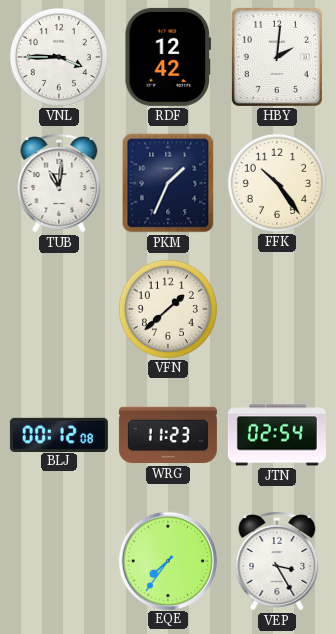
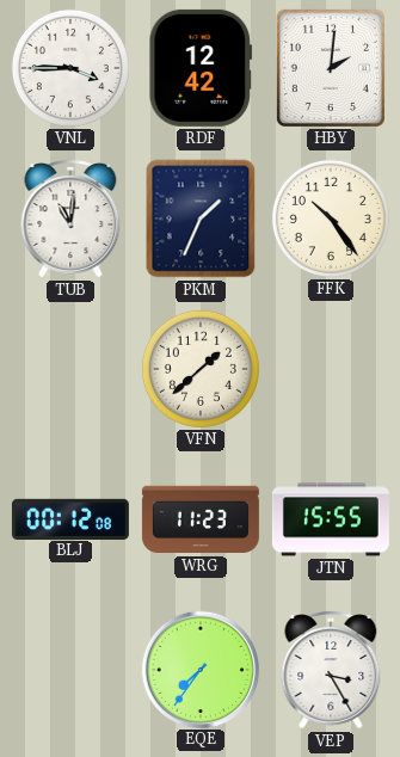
JTN: 02:54 -> 15:55 (331, 519)
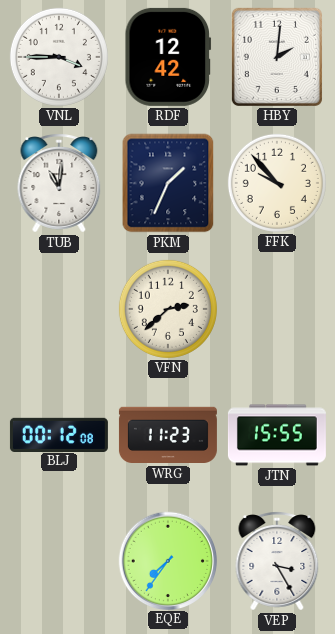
FFK: 10:24 -> 9:53 (277, 183)
VFN: 1:38 -> 2:38 (168, 309)
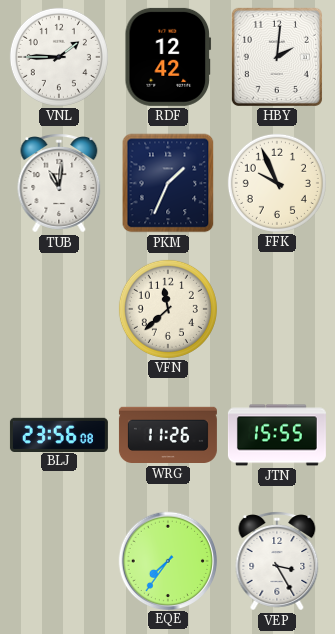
VNL: 3:45 -> 1:45 (59, 57)
FFK: 9:53 -> 9:56 (277, 183)
VFN: 2:38 -> 11:38 (168, 309)
BLJ: 00:12 -> 23:56 (59, 434)
WRG: 11:23 -> 11:26 (168, 435)
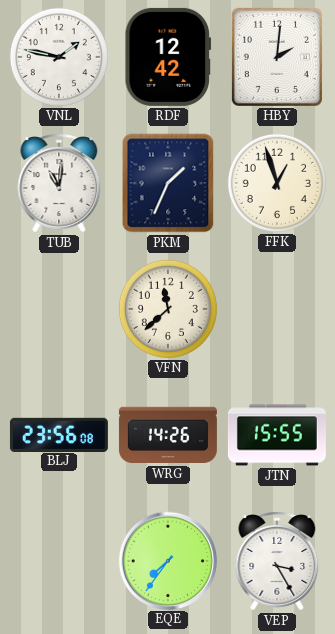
VNL: 1:45 -> 1:47 (59, 57)
FFK: 9:56 -> 12:57 (277, 183)
WRG: 11:26 -> 14:26 (168, 435)
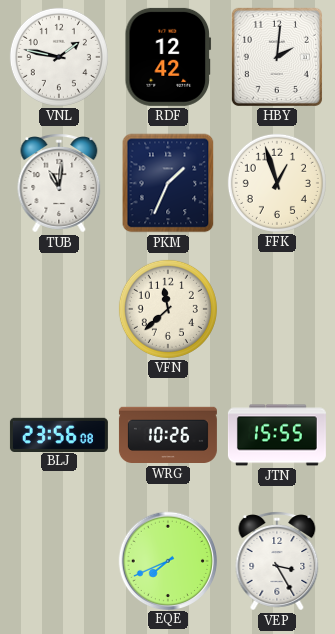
WRG: 14:26 -> 10:26 (168, 435)
EQE: 7:36 -> 7:41 (167, 560)
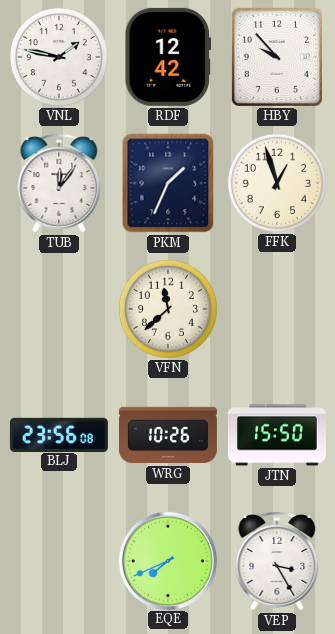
HBY: 2:01 -> 9:53 (277, 57)
TUB: 11:01 -> 12:06 (59, 183)
JTN: 15:55 -> 15:50 (277, 435)
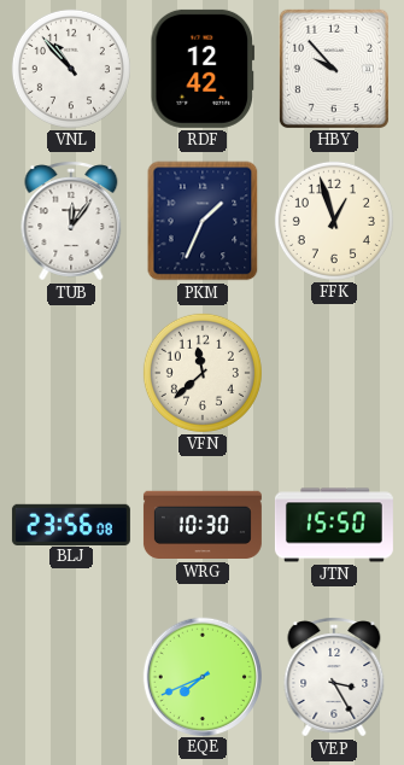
VNL: 1:47 -> 10:53 (71, 69)
WRG: 10:26 -> 10:30 (203, 525)
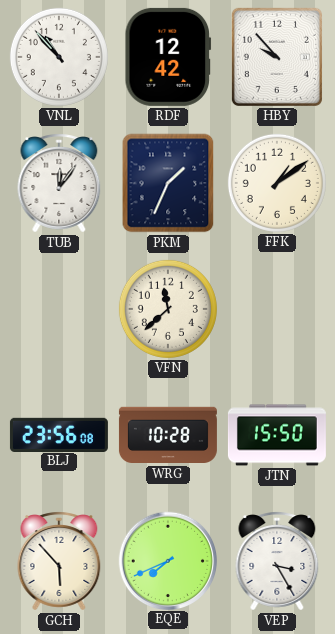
FFK: 12:57 -> 1:09 (277, 183)
WRG: 10:30 -> 10:28 (168, 435)
GCH: none -> 5:53 (59, 561)
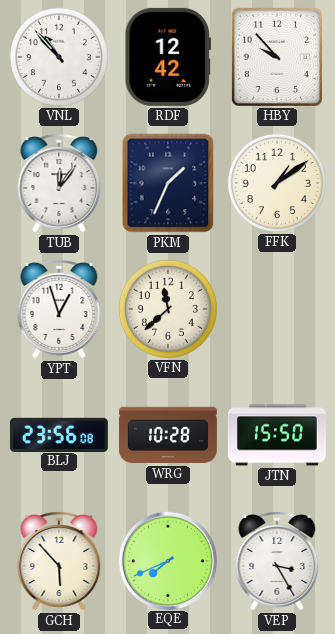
YPT: none -> 12:57 (59, 309)
